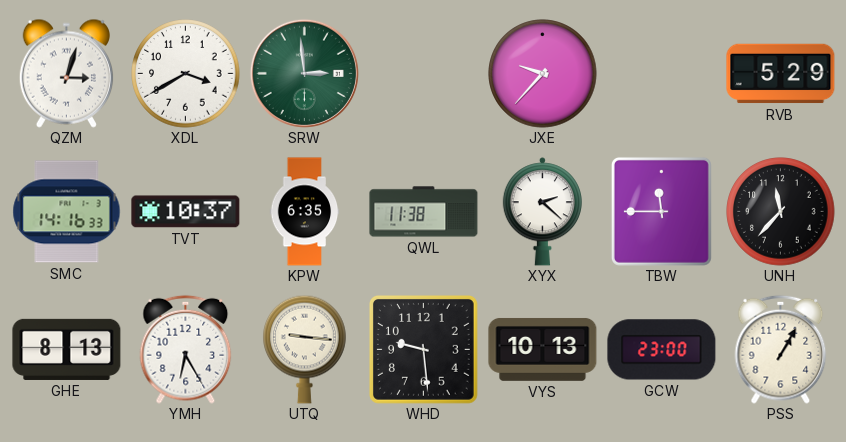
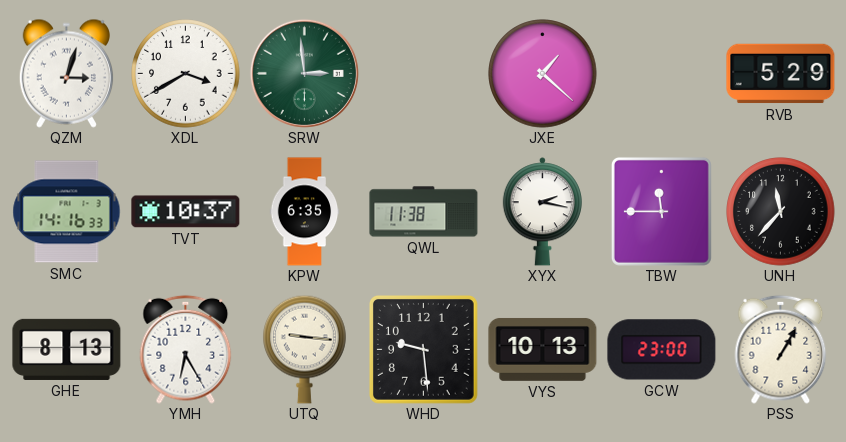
JXE: 9:37 -> 1:22 (543, 74)
XYX: 2:22 -> 2:17 (542, 212)
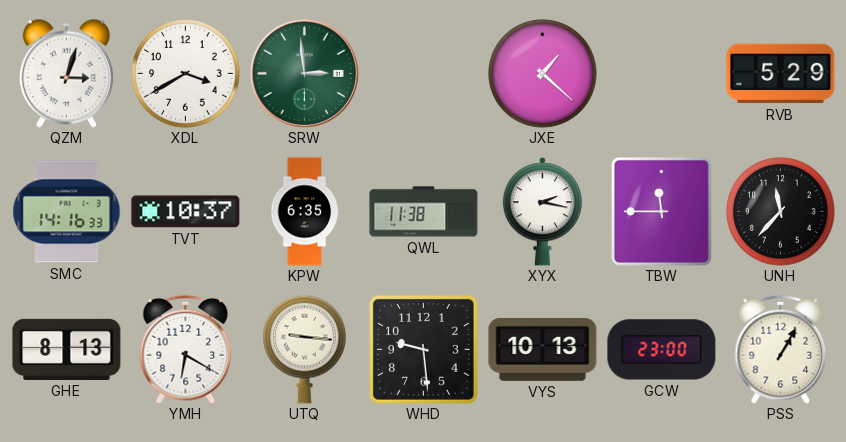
YMH: 6:25 -> 6:20 (186, 349)
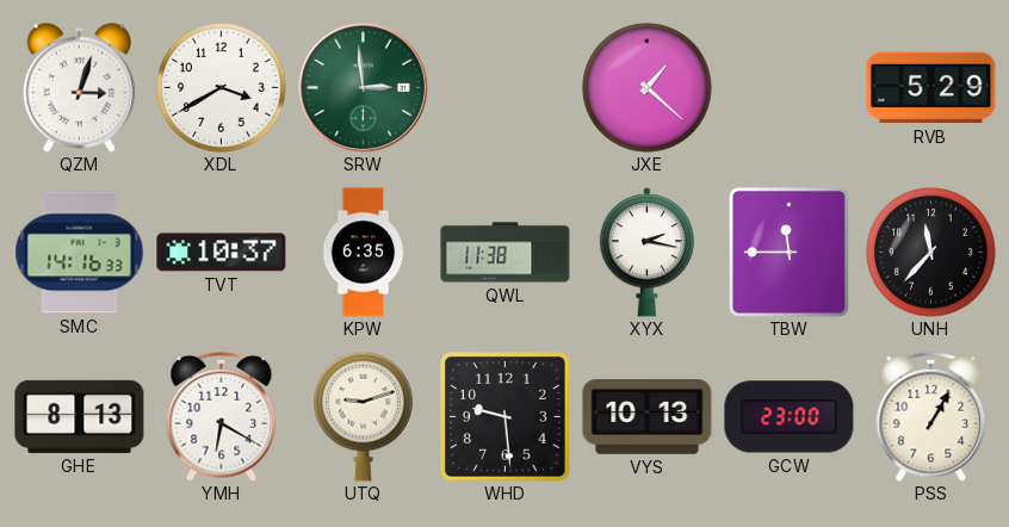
UTQ: 9:16 -> 9:12 (364, 416)
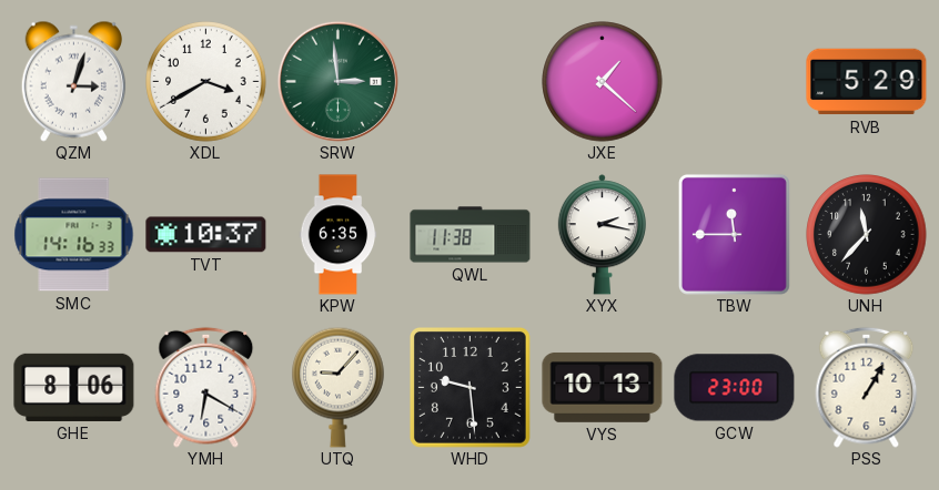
GHE: 8:13 -> 8:06 (74, 387)
UTQ: 9:12 -> 9:07 (339, 387)
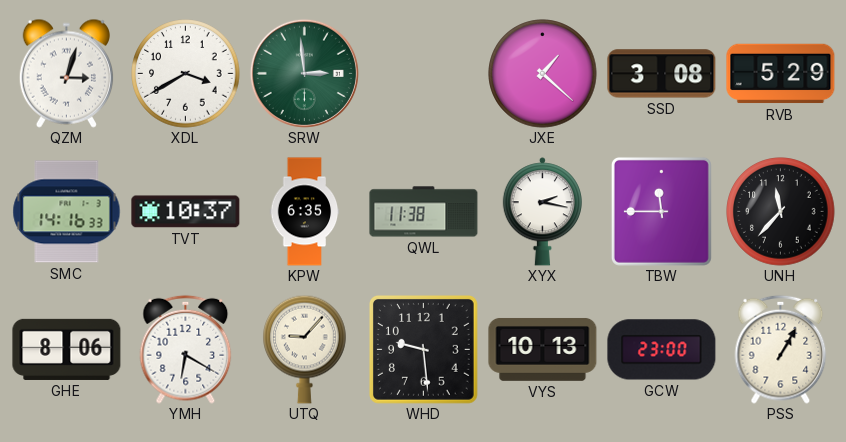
SSD: none -> 3:08 (662, 74)
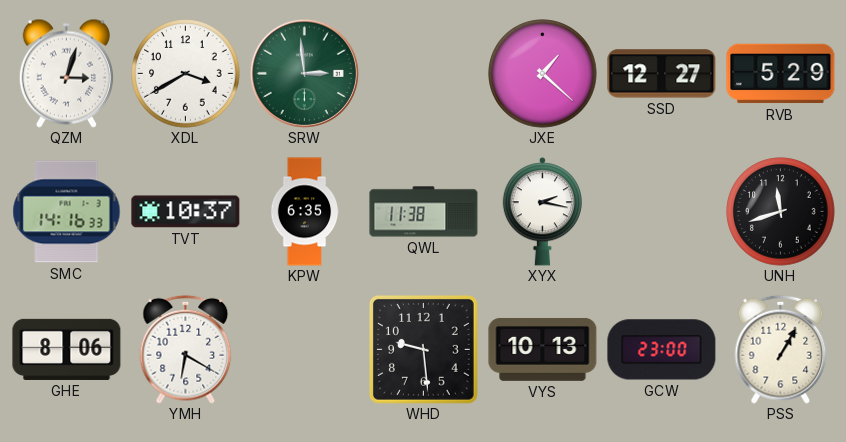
SSD: 3:08 -> 12:27 (662, 74)
TBW: 11:45 -> none (661, 211)
UNH: 11:37 -> 11:42 (781, 212)
UTQ: 9:07 -> none (305, 349)
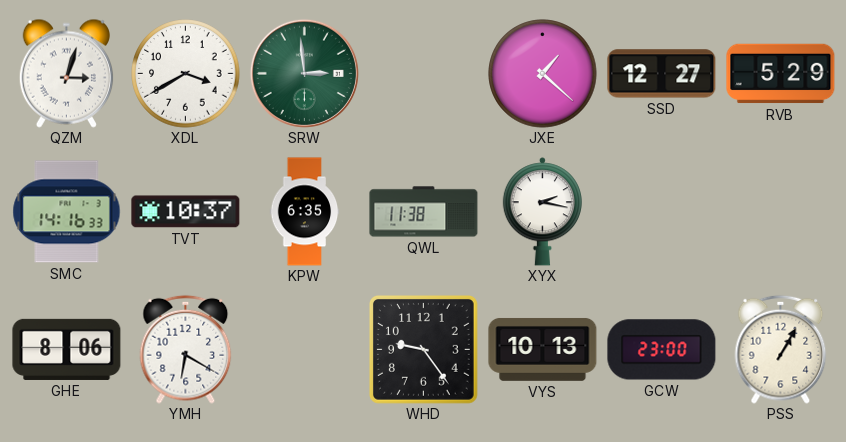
UNH: 11:42 -> none (781, 212)
WHD: 9:29 -> 9:24 (423, 349)
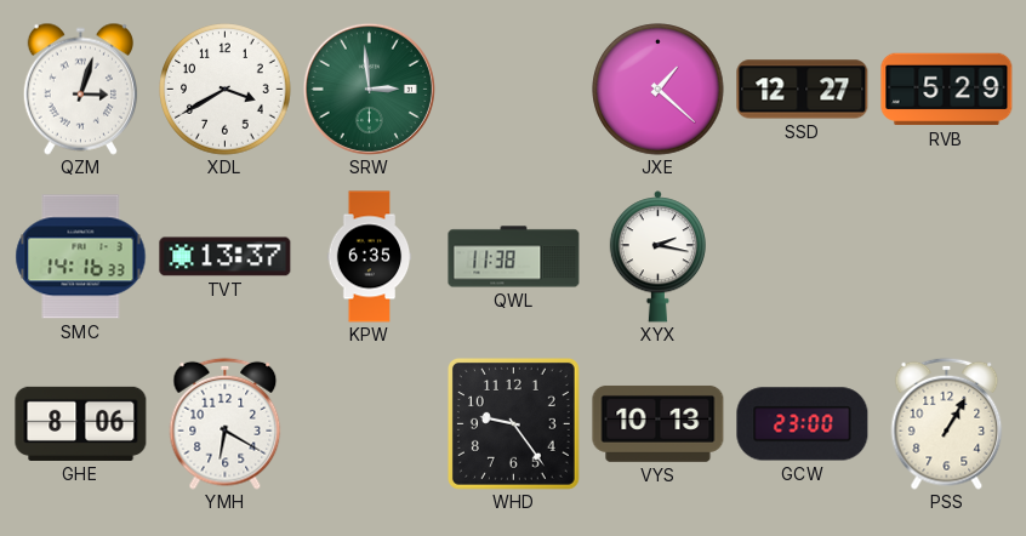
TVT: 10:37 -> 13:37 (226, 257)
